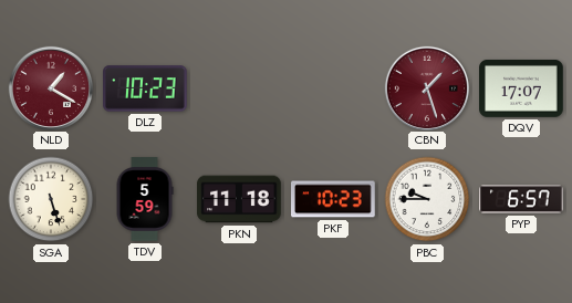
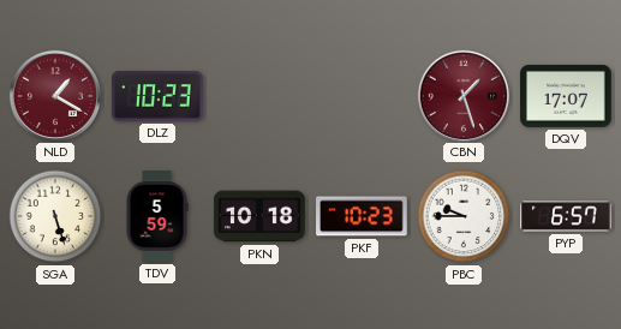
PKN: 11:18 -> 10:18 (259, 216)
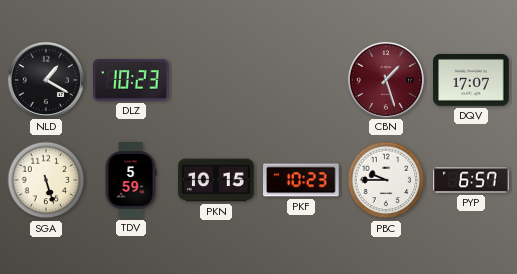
NLD dial: burgundy -> black (45, 79)
PKN: 10:18 -> 10:15 (216, 180)
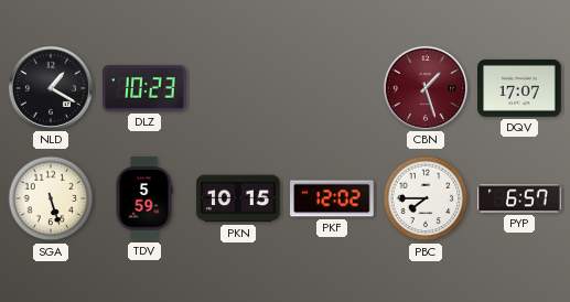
PKF: 10:23 -> 12:02 (332, 198)
PBC: 9:45 -> 7:45 (426, 198)
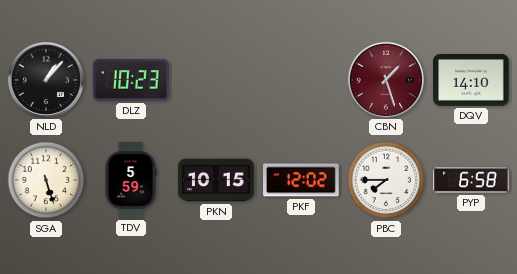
NLD: 1:20 -> 1:07 (45, 79)
DQV: 17:07 -> 14:10 (471, 80)
PYP: 6:57 -> 6:58 (471, 180)
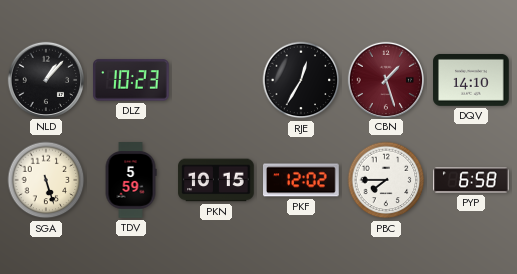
RJE: none -> 12:35 (301, 80)
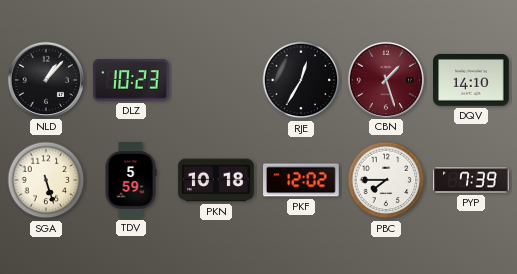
PKN: 10:15 -> 10:18 (216, 180)
PYP: 6:58 -> 7:39 (471, 180)
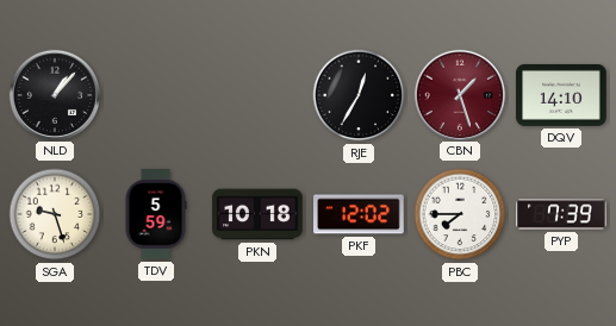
DLZ: 10:23 -> none (132, 80)
SGA: 5:27 -> 9:27 (55, 214)
